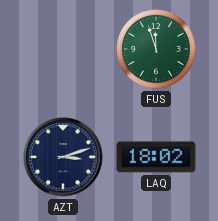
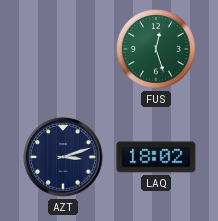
FUS: 11:57 -> 12:27 (157, 50)
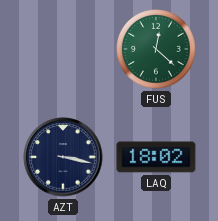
FUS: 12:27 -> 12:22 (157, 50)
AZT: 3:12 -> 3:17 (63, 157)
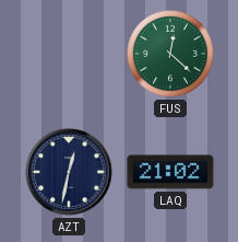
AZT: 3:17 -> 12:32 (69, 172)
LAQ: 18:02 -> 21:02 (170, 172)
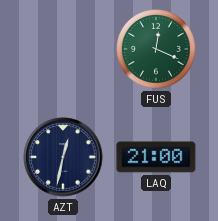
FUS: 12:22 -> 12:19 (157, 50)
LAQ: 21:02 -> 21:00 (156, 157)
